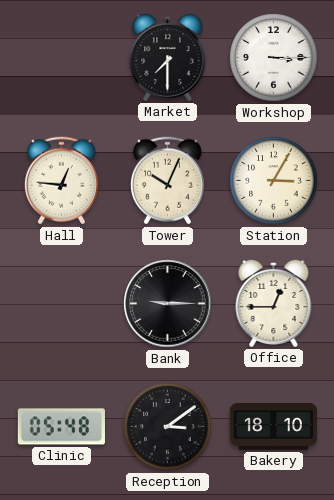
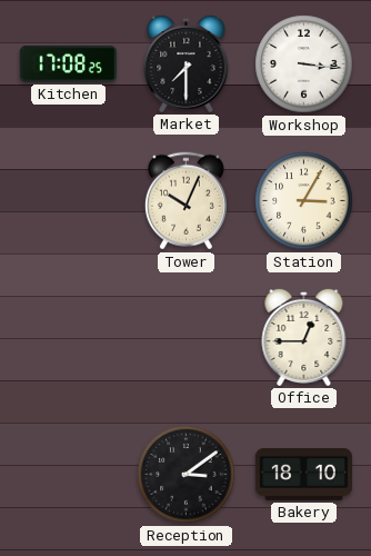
Kitchen: none -> 17:08 (68, 64)
Workshop: 3:15 -> 3:16 (304, 64)
Hall: 12:46 -> none (61, 181)
Bank: 9:15 -> none (168, 304)
Clinic: 05:48 -> none (61, 427)
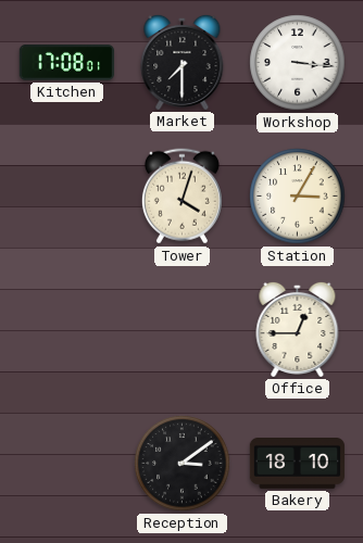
Kitchen: 17:08:25 -> 17:08:01 (66, 63)
Tower: 10:04 -> 4:03 (181, 197)
